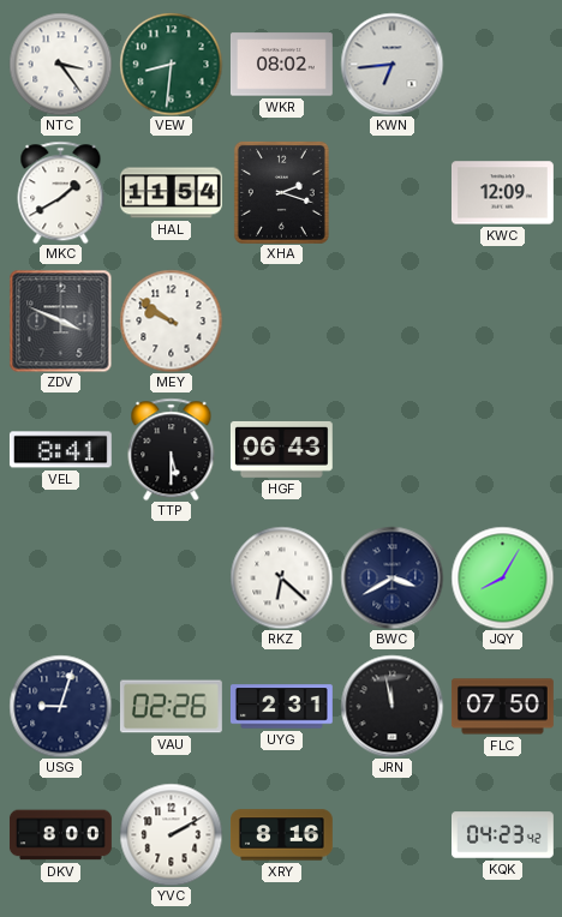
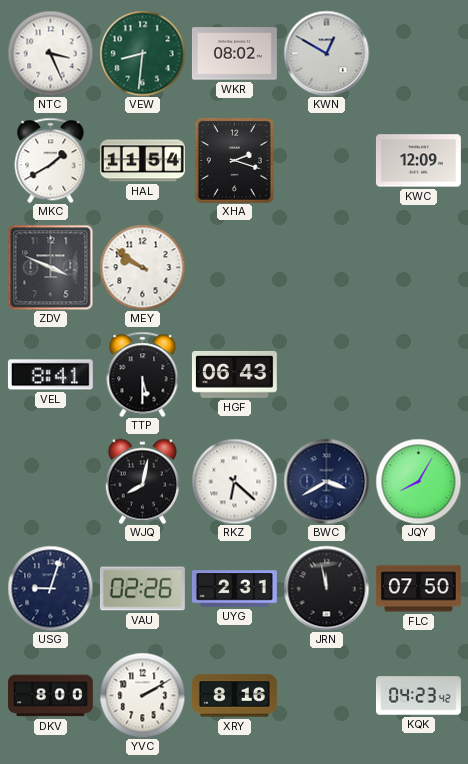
NTC: 3:24 -> 3:26 (50, 53)
KWN: 6:44 -> 12:50 (326, 53)
WJQ: none -> 8:02 (142, 481)
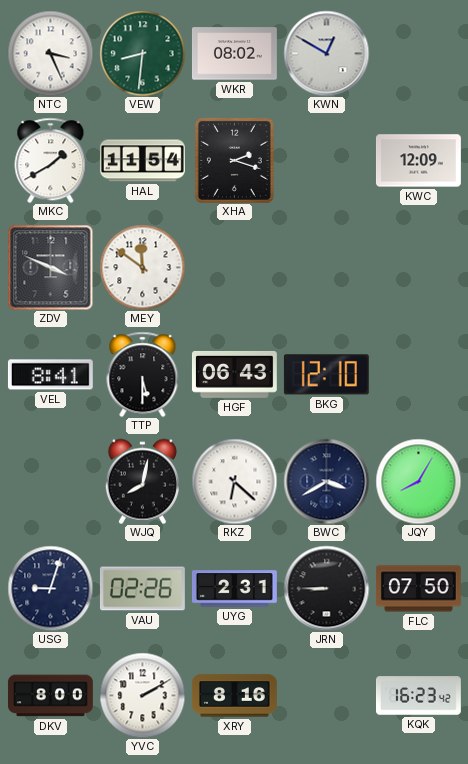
MEY: 9:51 -> 11:51 (142, 267)
BKG: none -> 12:10 (326, 375)
JRN: 11:58 -> 8:45 (326, 588)
KQK: 04:23 -> 16:23 (419, 696)
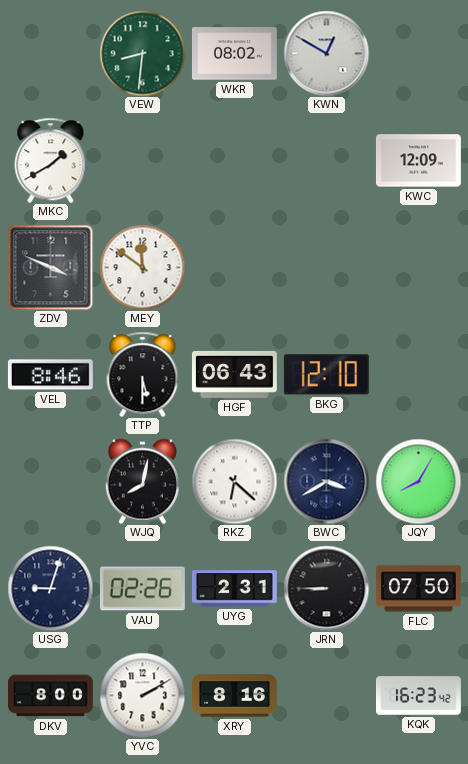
NTC: 3:26 -> none (50, 53)
HAL: 11:54 -> none (142, 161)
XHA: 2:18 -> none (234, 160)
VEL: 8:41 -> 8:46 (50, 375)
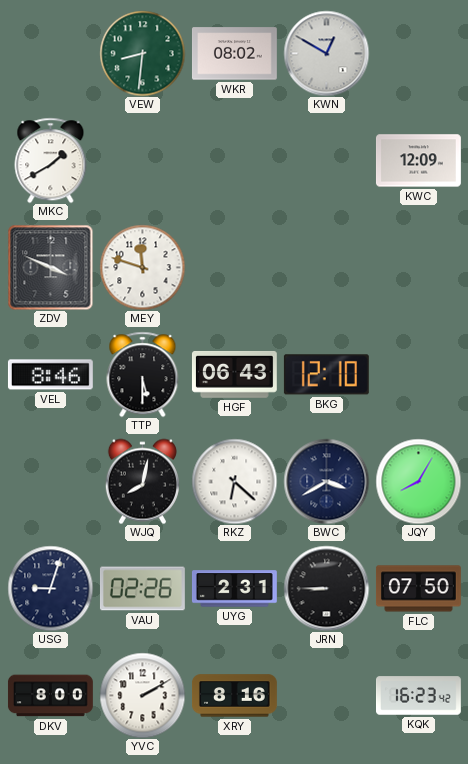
MEY: 11:51 -> 11:48 (142, 267)
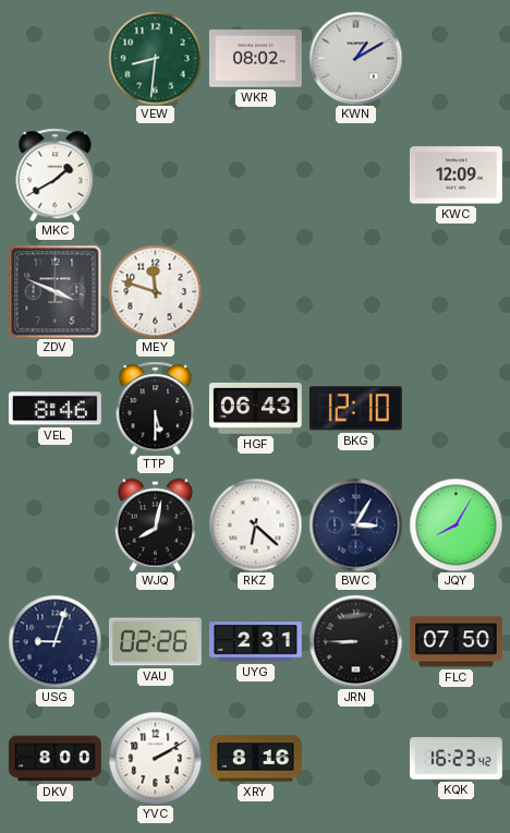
KWN: 12:50 -> 1:10 (355, 58)
BWC: 3:40 -> 3:05 (355, 524)
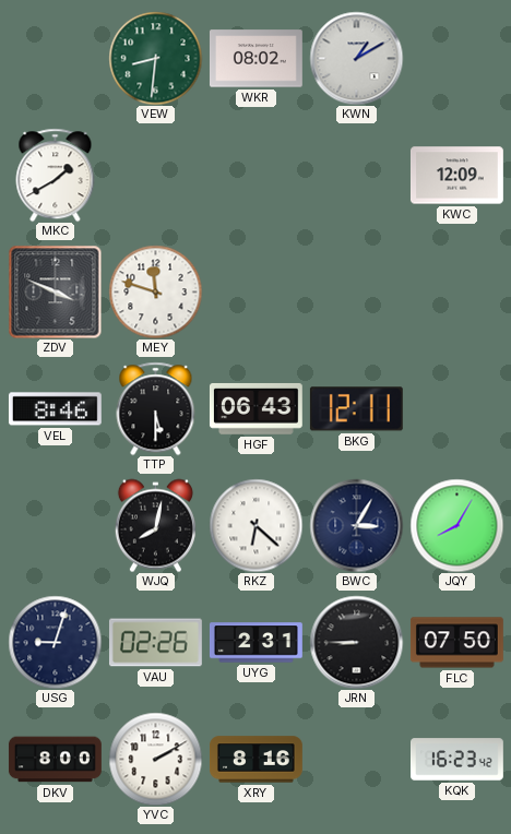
BKG: 12:10 -> 12:11 (356, 409)
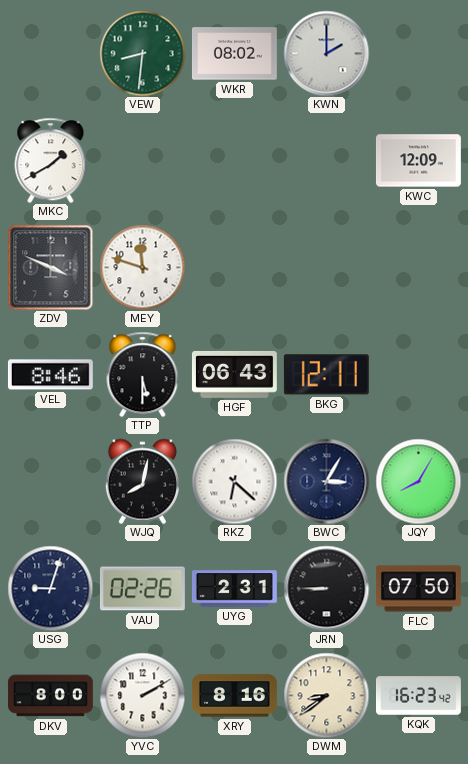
KWN: 1:10 -> 2:00 (326, 53)
DWM: none -> 8:39 (326, 695)
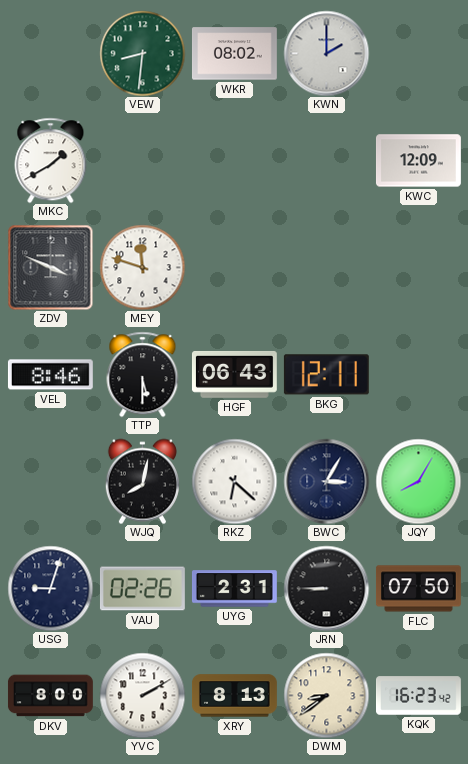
XRY: 8:16 -> 8:13 (235, 696)
